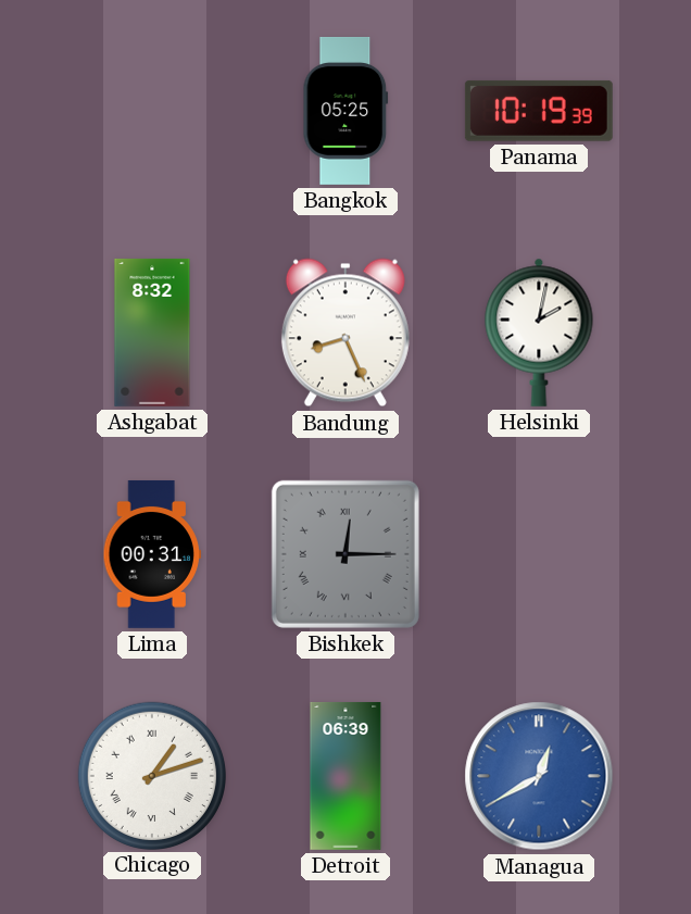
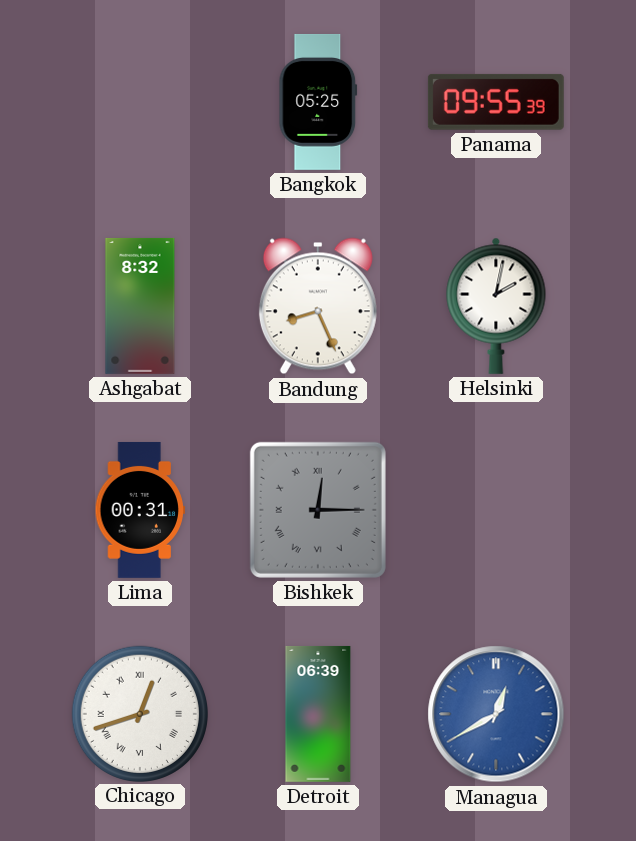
Panama: 10:19 -> 09:55 (496, 102)
Chicago: 1:12 -> 12:42 (139, 713)
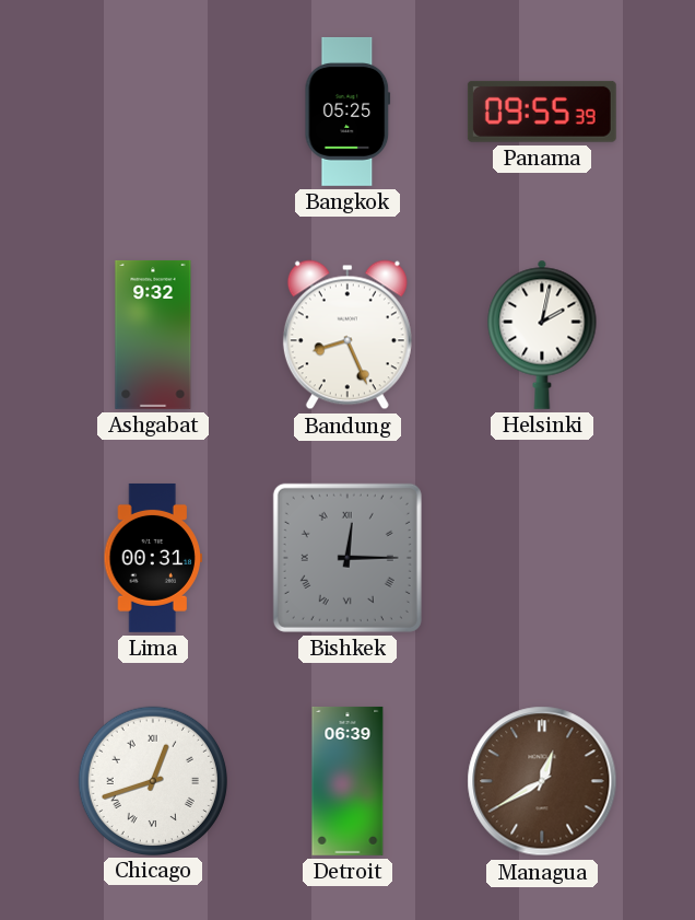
Ashgabat: 8:32 -> 9:32 (153, 335)
Managua dial: blue -> brown (542, 781)
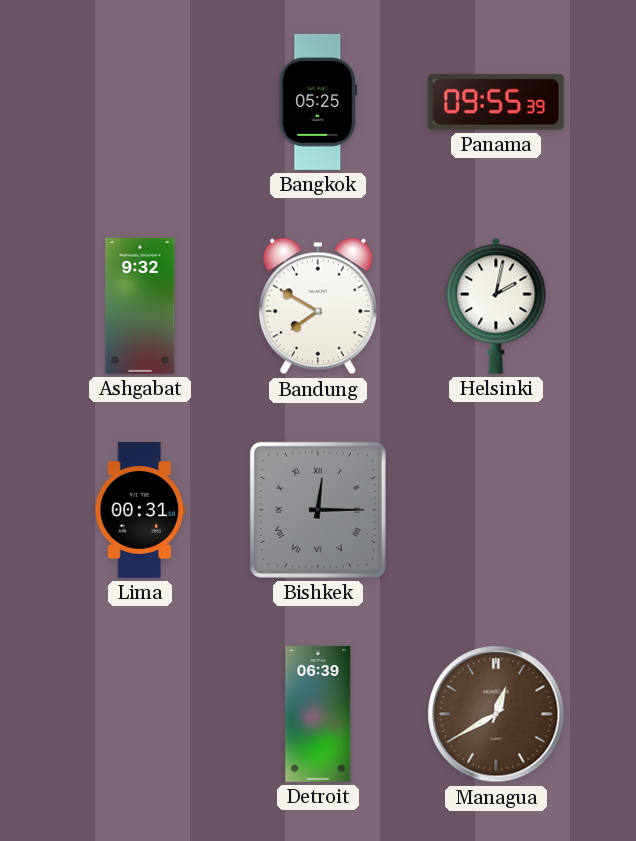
Bandung: 8:26 -> 7:50 (318, 306)
Chicago: 12:42 -> none (152, 780)
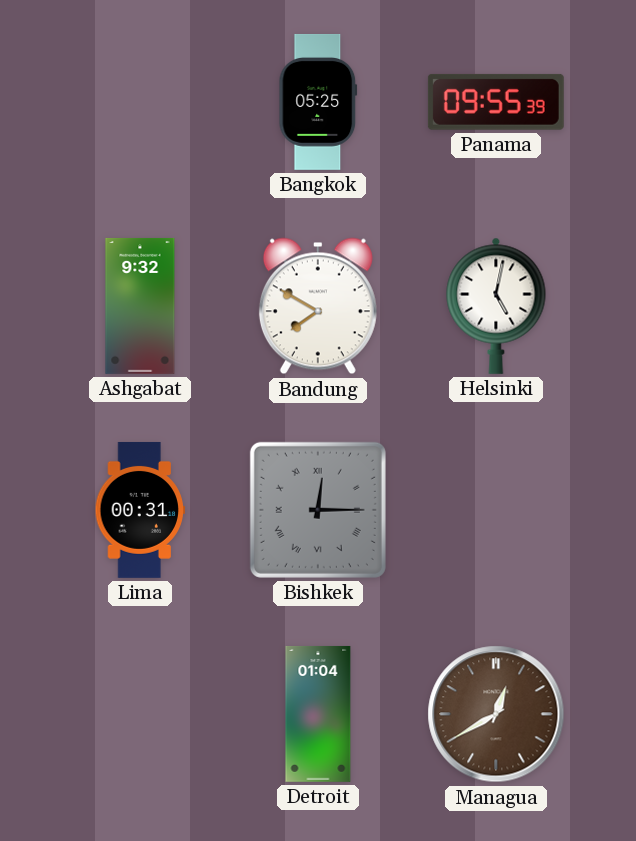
Helsinki: 2:02 -> 5:02 (496, 306)
Detroit: 06:39 -> 01:04 (318, 714)
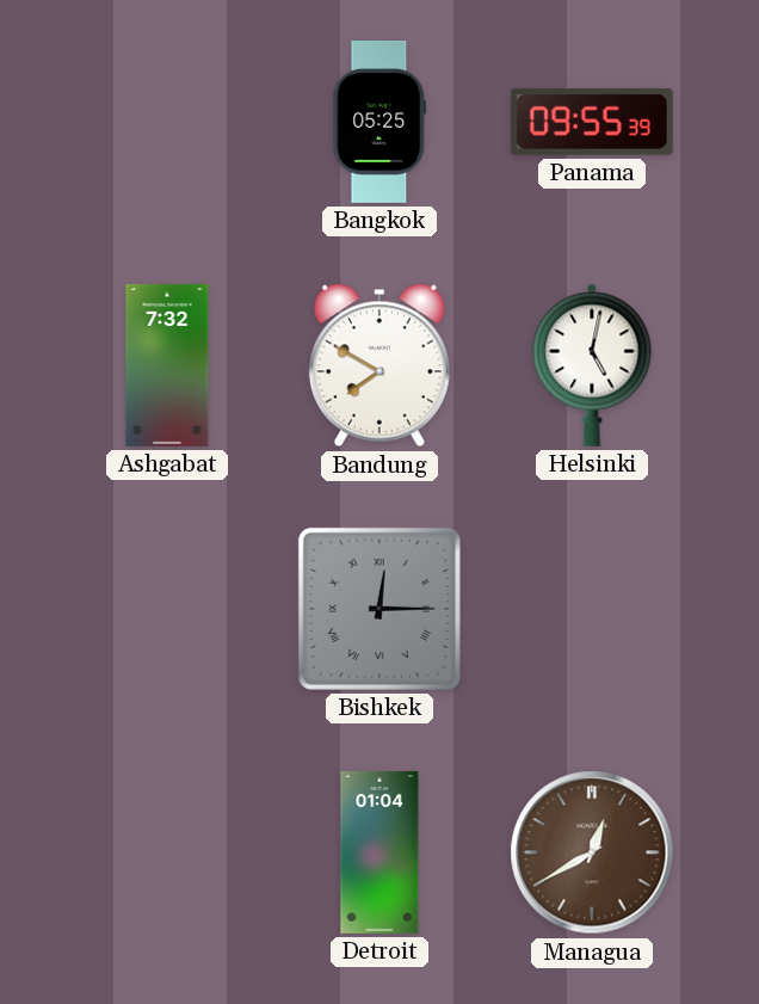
Ashgabat: 9:32 -> 7:32 (167, 365)
Lima: 00:31 -> none (139, 510)
